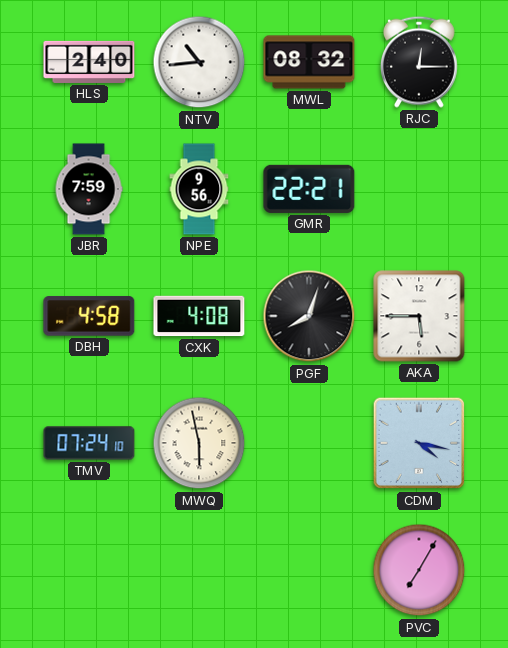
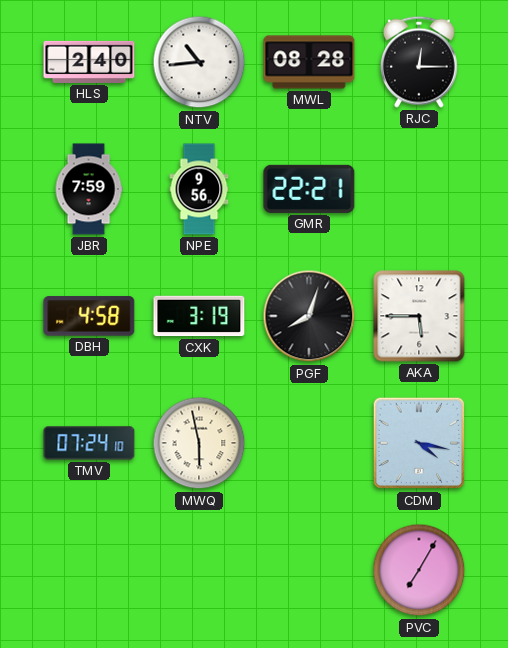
MWL: 08:32 -> 08:28 (309, 62)
CXK: 4:08 -> 3:19 (199, 316)
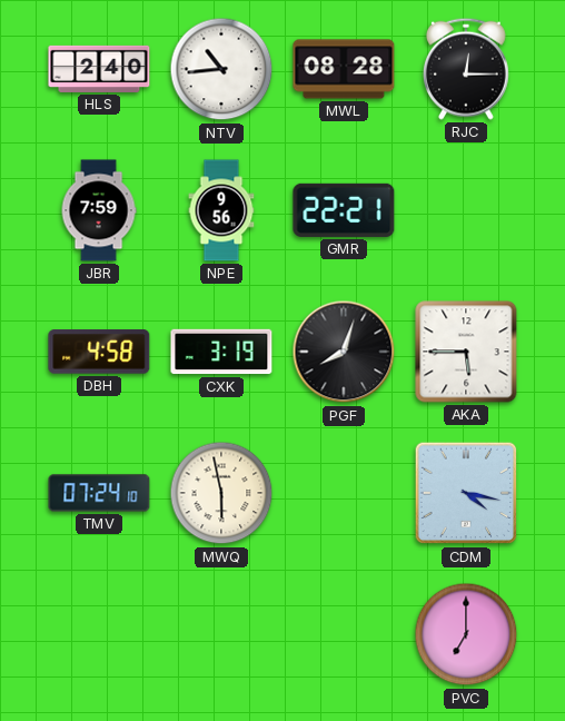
PVC: 7:05 -> 7:00 (466, 634)
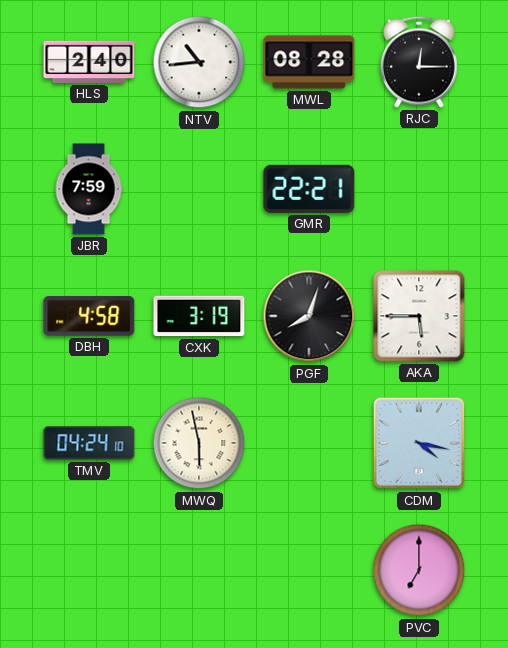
NPE: 9:56 -> none (221, 210)
TMV: 07:24 -> 04:24 (89, 443)
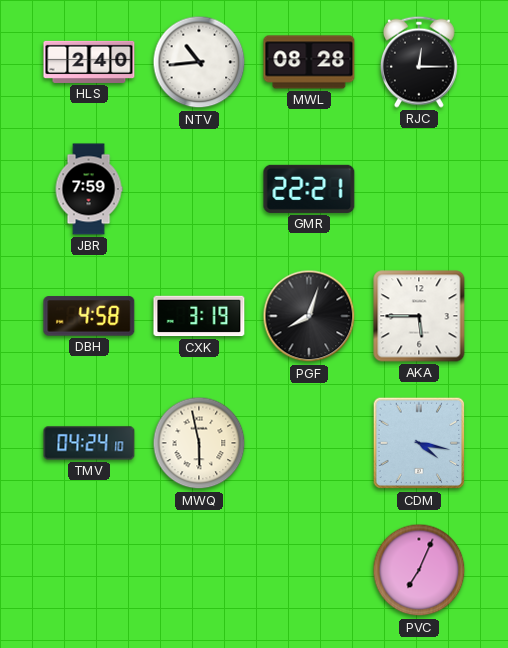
PVC: 7:00 -> 7:04 (419, 570)
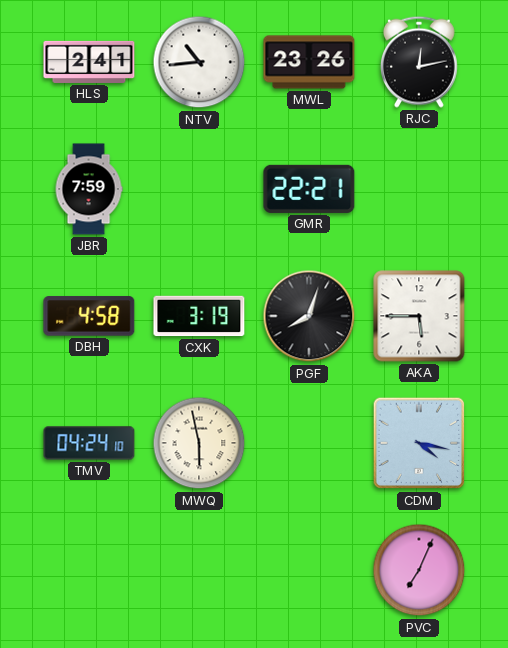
HLS: 2:40 -> 2:41 (89, 62)
MWL: 08:28 -> 23:26 (309, 62)
RJC: 12:15 -> 12:13 (419, 62)
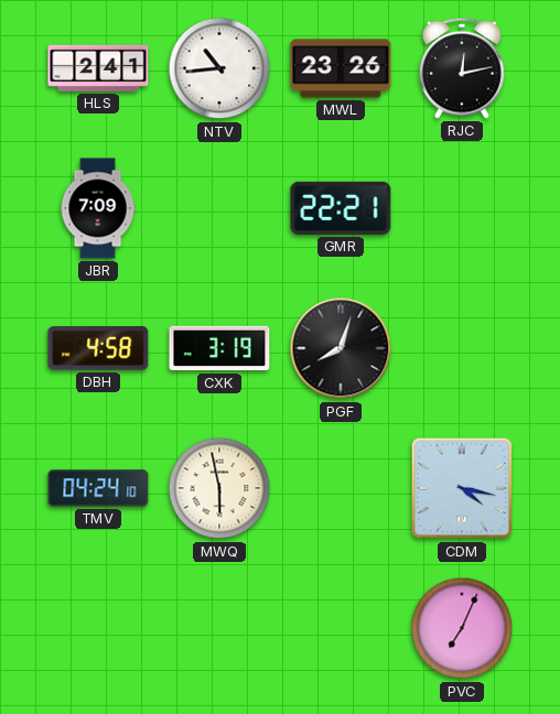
JBR: 7:59 -> 7:09 (98, 208)
AKA: 5:45 -> none (419, 316)
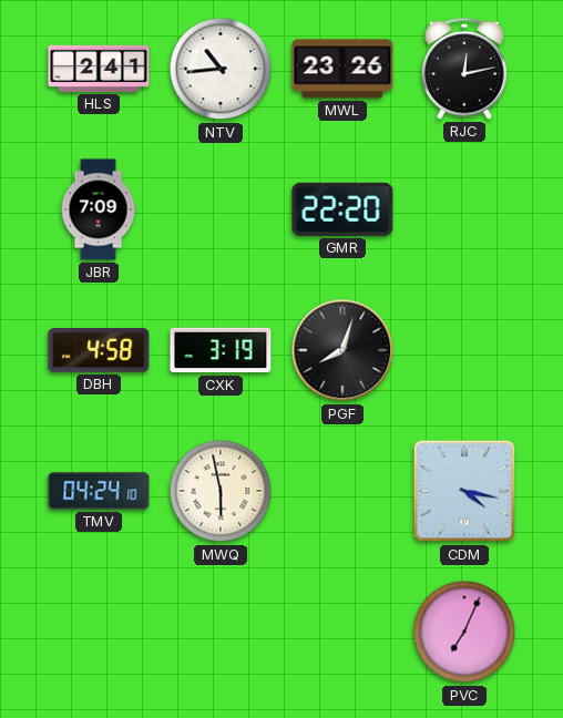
GMR: 22:21 -> 22:20 (342, 209)
